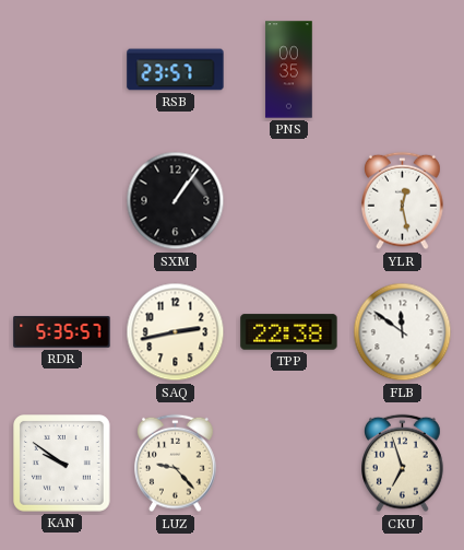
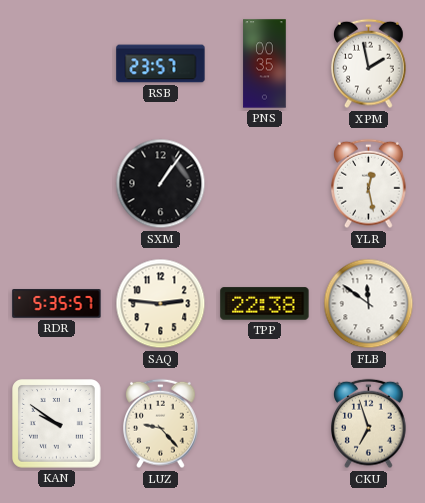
XPM: none -> 1:58 (369, 64)
SAQ: 2:43 -> 2:46 (161, 304)
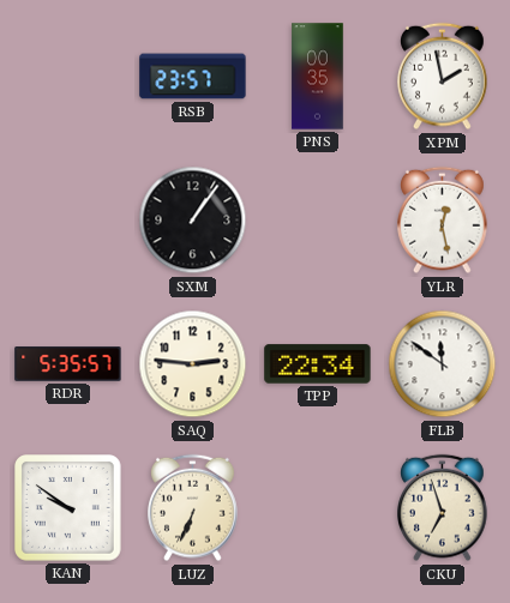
TPP: 22:38 -> 22:34 (318, 364)
LUZ: 9:23 -> 6:34 (193, 508)
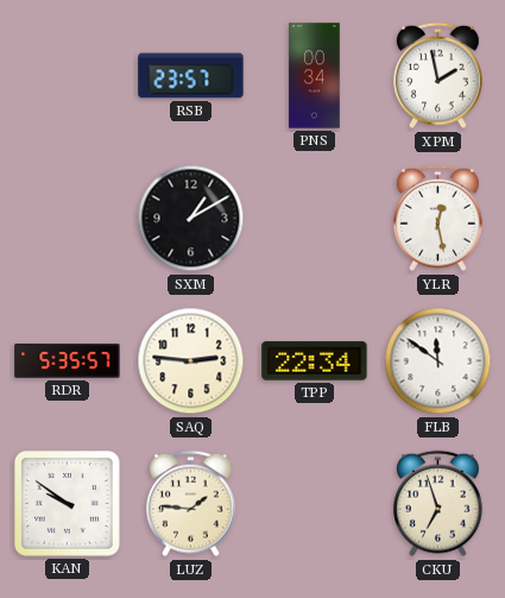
PNS: 00:35 -> 00:34 (315, 76)
SXM: 1:06 -> 1:10 (191, 219)
LUZ: 6:34 -> 1:46 (191, 504)
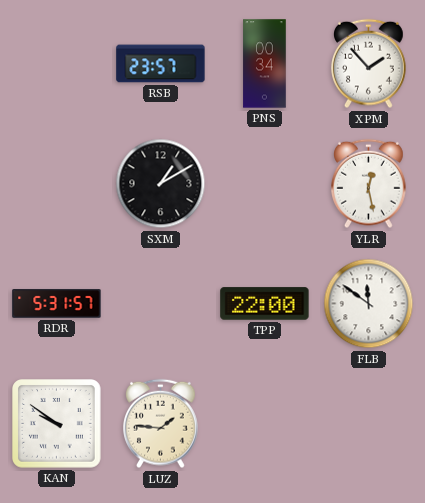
XPM: 1:58 -> 1:53 (369, 64)
RDR: 5:35 -> 5:31 (57, 304)
SAQ: 2:46 -> none (191, 361)
TPP: 22:34 -> 22:00 (265, 304)
CKU: 6:57 -> none (438, 504)
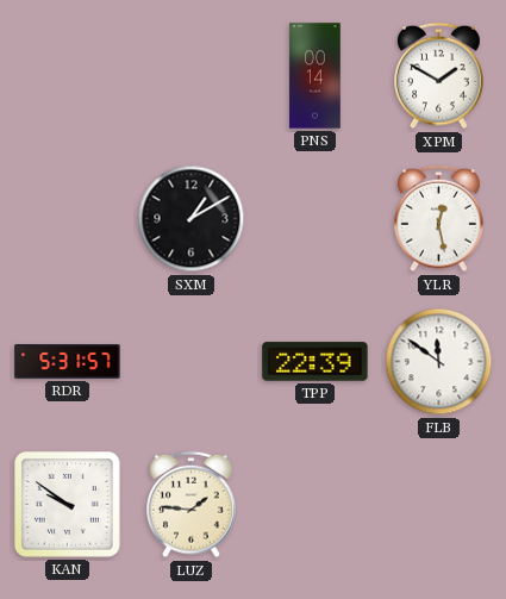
RSB: 23:57 -> none (161, 64)
PNS: 00:34 -> 00:14 (316, 76)
XPM: 1:53 -> 1:50 (439, 76)
TPP: 22:00 -> 22:39 (316, 362)
